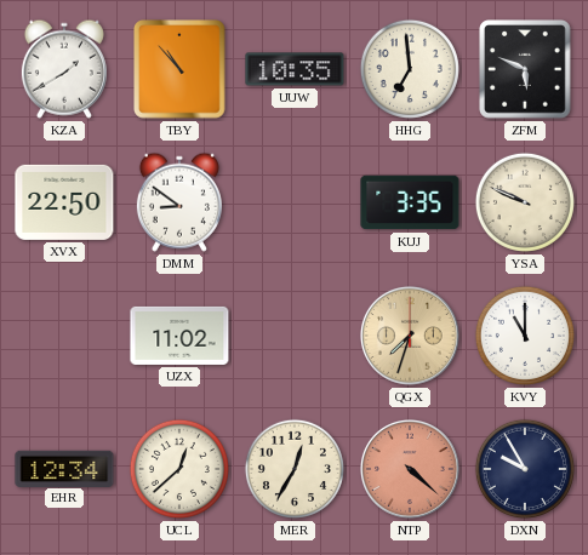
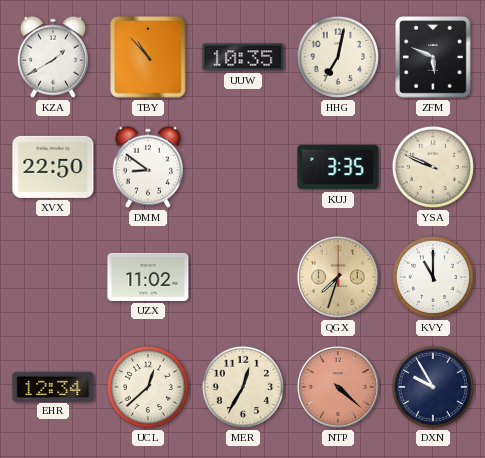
HHG: 6:59 -> 7:02 (338, 57)
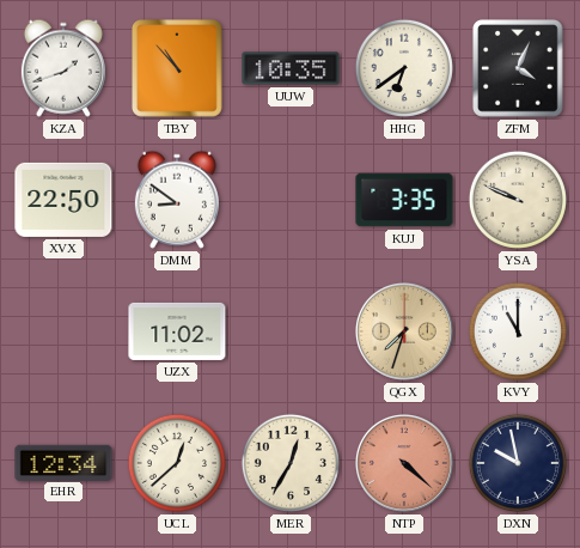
KZA: 1:40 -> 1:42 (63, 68)
HHG: 7:02 -> 6:39 (404, 68)
ZFM: 5:49 -> 4:04 (518, 68)
DXN: 9:55 -> 9:58 (518, 463)
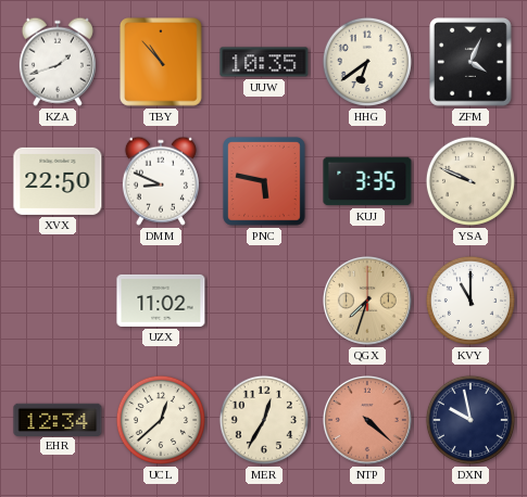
DMM: 8:51 -> 8:49 (161, 181)
PNC: none -> 5:47 (265, 182)
